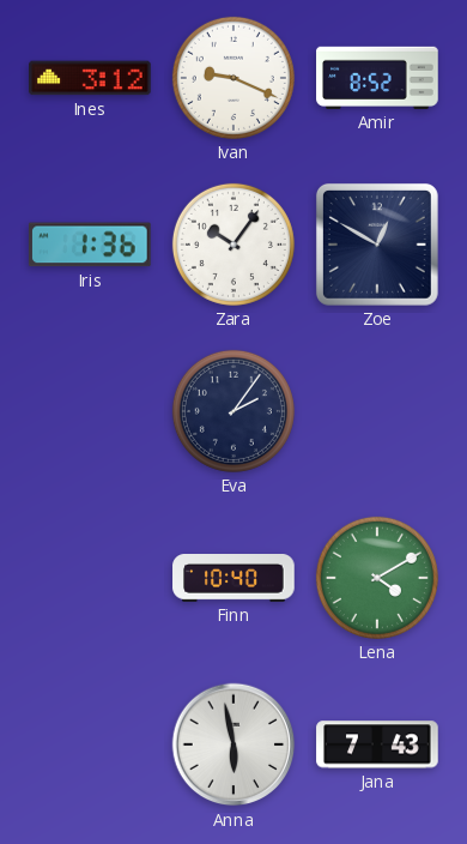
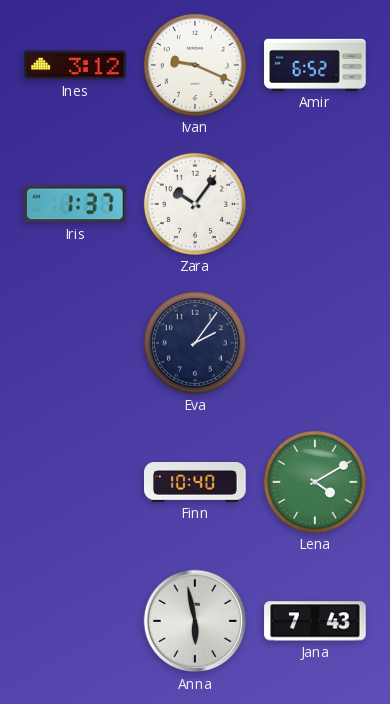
Amir: 8:52 -> 6:52 (315, 65)
Iris: 1:36 -> 1:37 (75, 204)
Zoe: 12:50 -> none (377, 245)
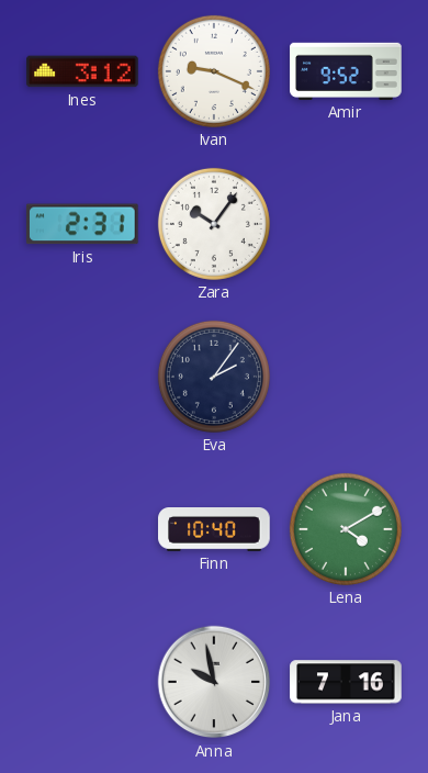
Amir: 6:52 -> 9:52 (346, 71)
Iris: 1:37 -> 2:31 (82, 224)
Anna: 5:58 -> 9:58 (214, 682)
Jana: 7:43 -> 7:16 (346, 682)
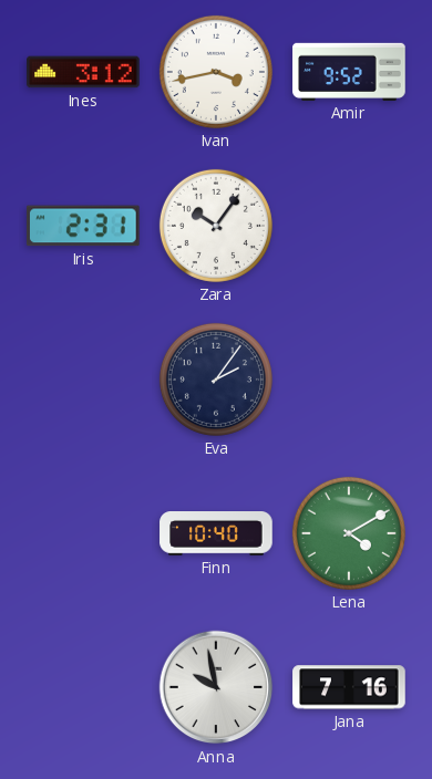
Ivan: 9:19 -> 3:43 (216, 72)
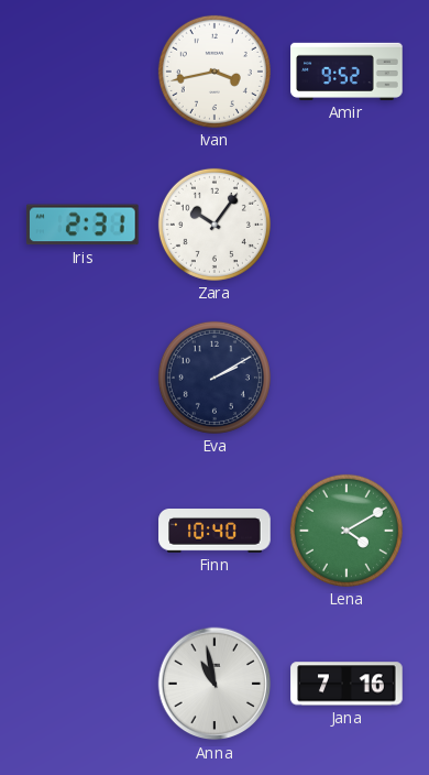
Ines: 3:12 -> none (83, 72)
Eva: 2:06 -> 2:10 (215, 378)
Anna: 9:58 -> 10:58 (215, 684)
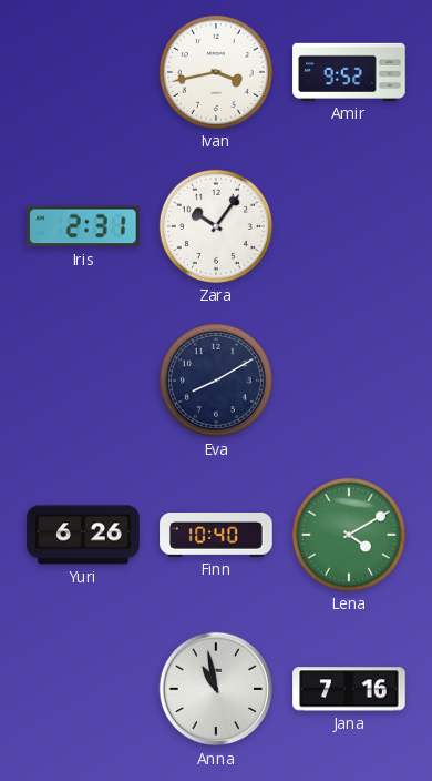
Eva: 2:10 -> 8:10 (216, 381)
Yuri: none -> 6:26 (83, 535)
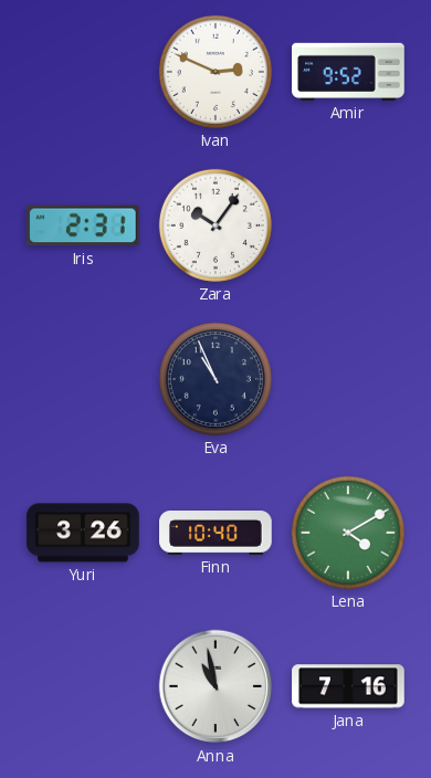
Ivan: 3:43 -> 2:49 (215, 72)
Eva: 8:10 -> 10:56 (215, 379)
Yuri: 6:26 -> 3:26 (83, 533)
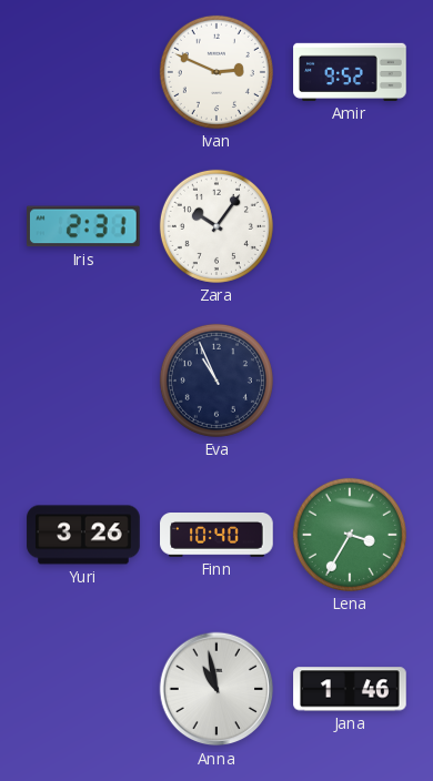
Lena: 4:10 -> 3:35 (350, 535)
Jana: 7:16 -> 1:46 (350, 689)
